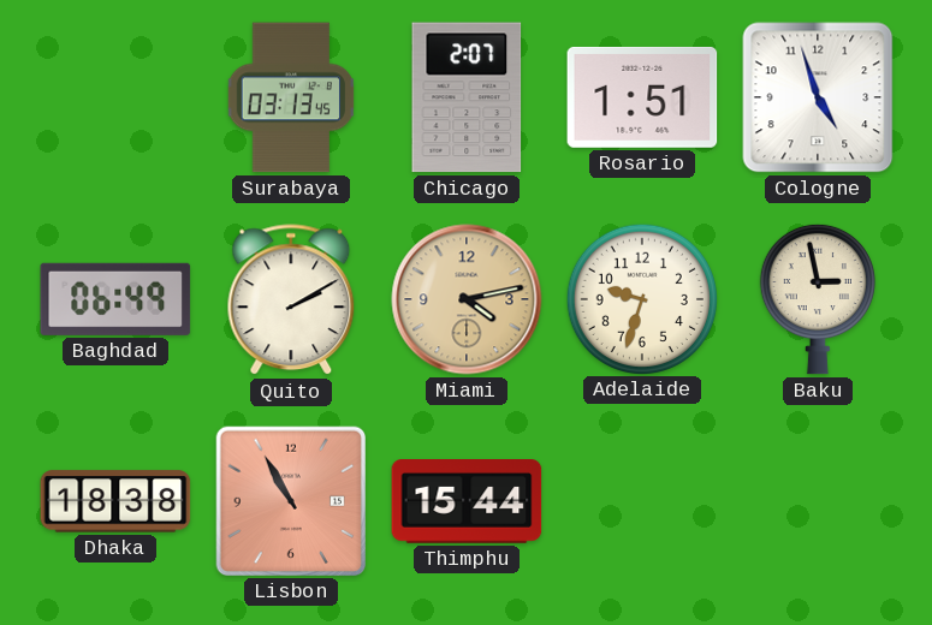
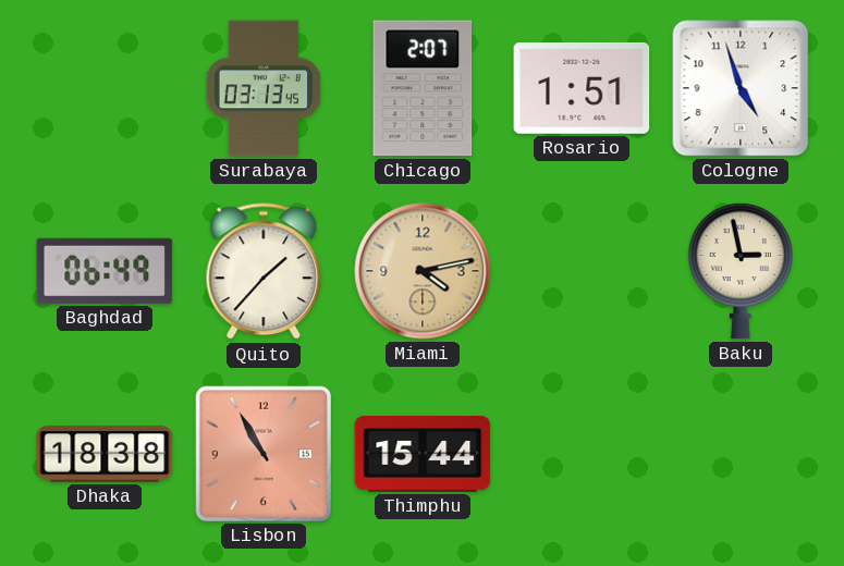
Quito: 2:10 -> 1:37 (264, 272)
Adelaide: 9:33 -> none (641, 298)
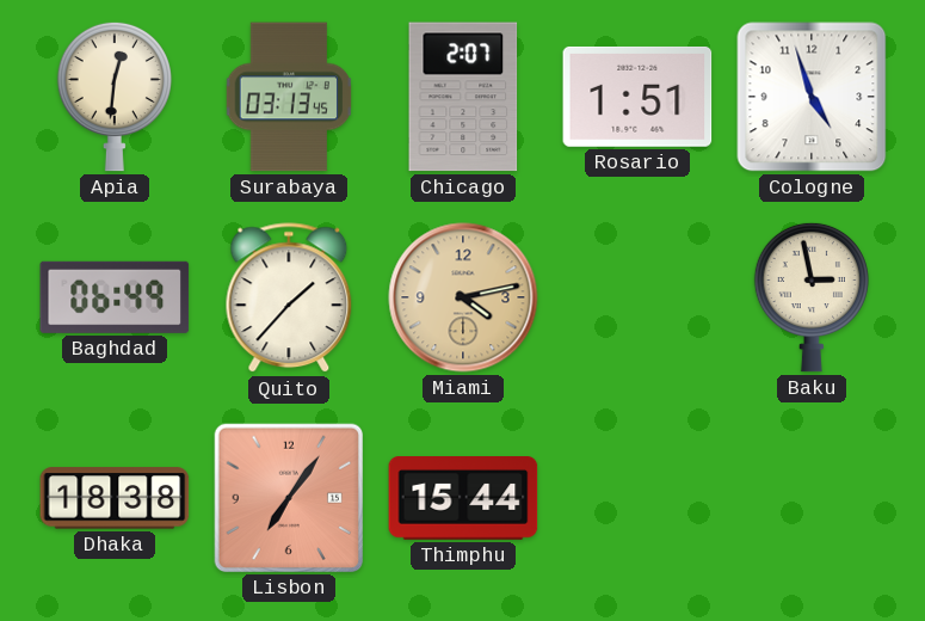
Apia: none -> 12:31 (115, 97)
Lisbon: 10:55 -> 7:06 (288, 497)
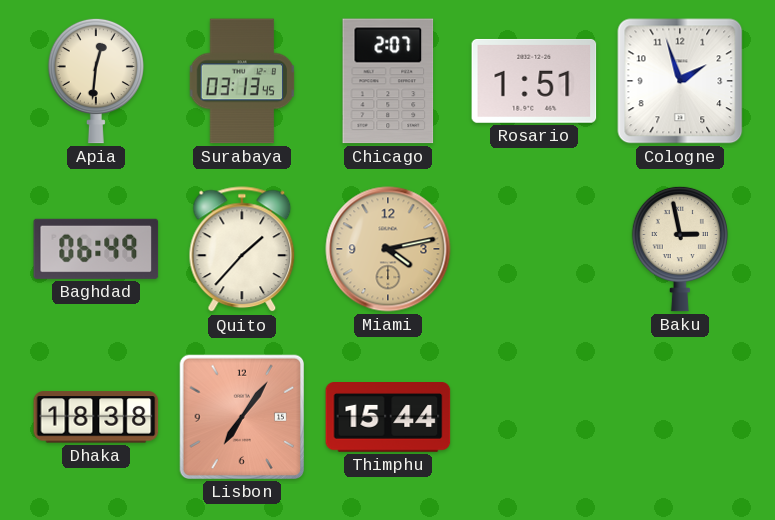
Cologne: 4:57 -> 1:57 (680, 81)
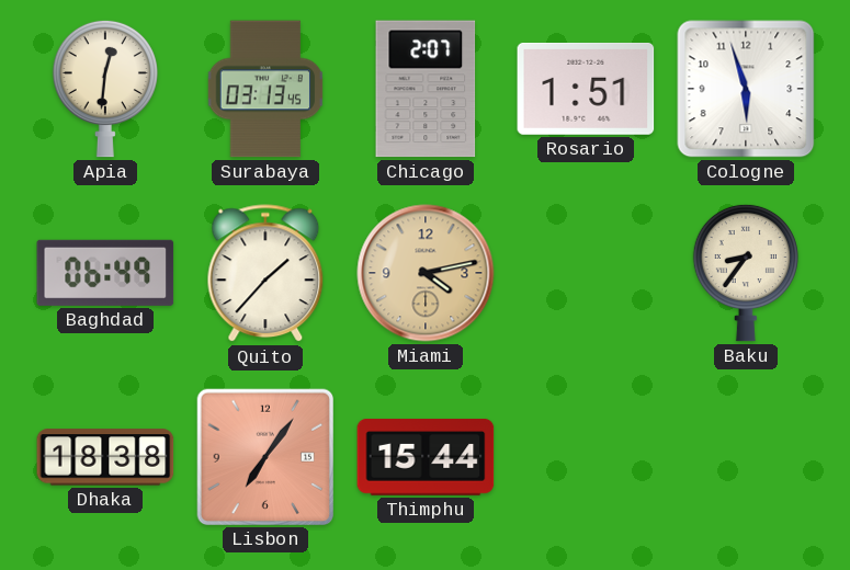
Cologne: 1:57 -> 5:57 (746, 89)
Baku: 2:58 -> 8:36 (746, 273)
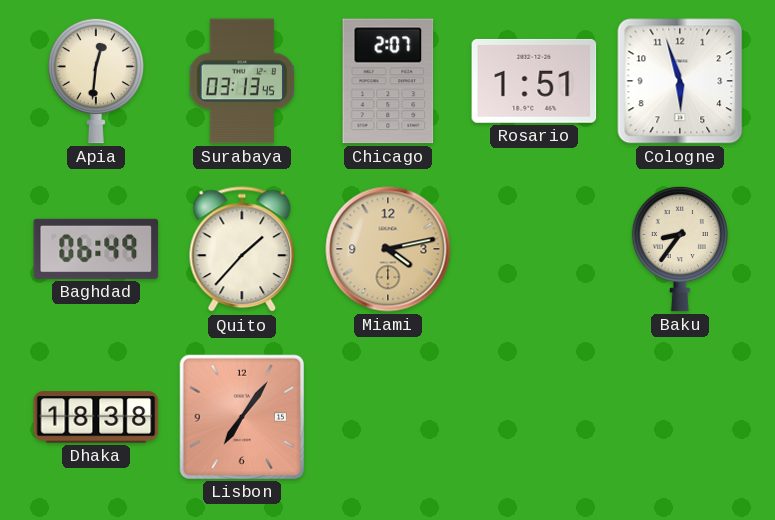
Thimphu: 15:44 -> none (426, 458)
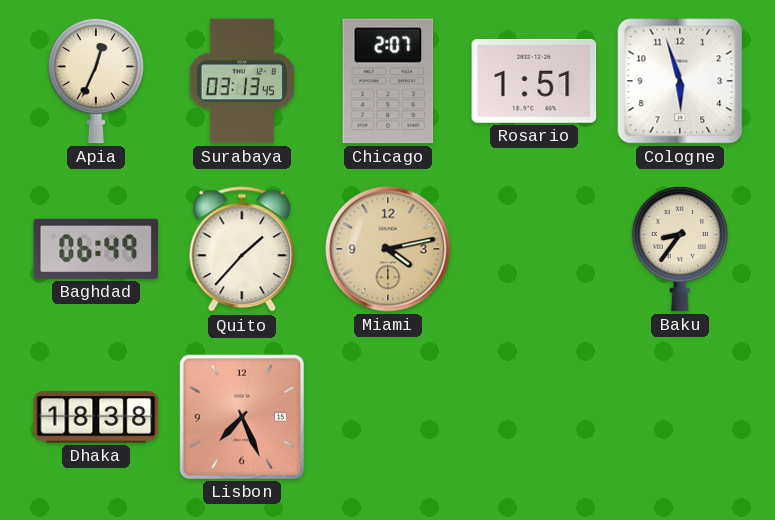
Apia: 12:31 -> 12:34 (96, 81)
Lisbon: 7:06 -> 7:26 (241, 416)
